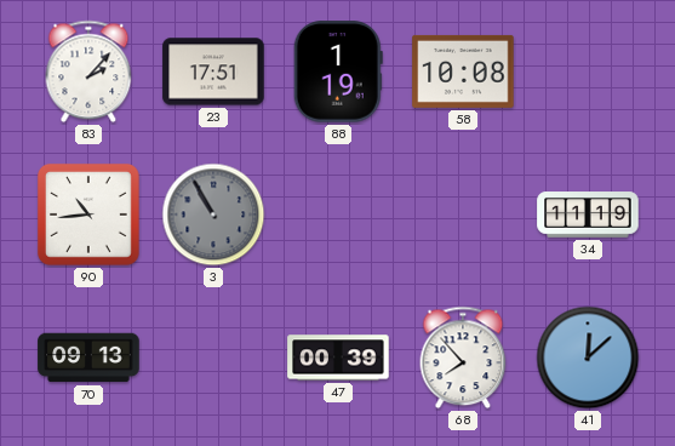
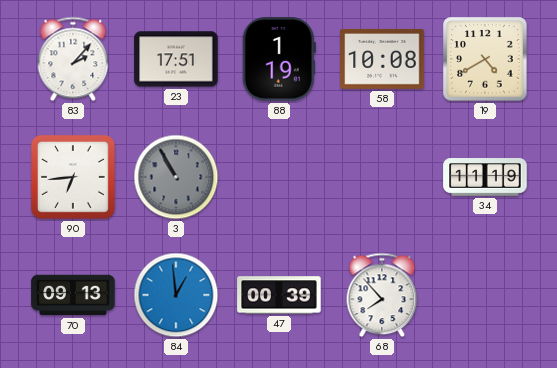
19: none -> 4:40 (485, 59)
90: 10:44 -> 6:44 (73, 177)
84: none -> 12:59 (176, 295)
41: 12:08 -> none (588, 358)
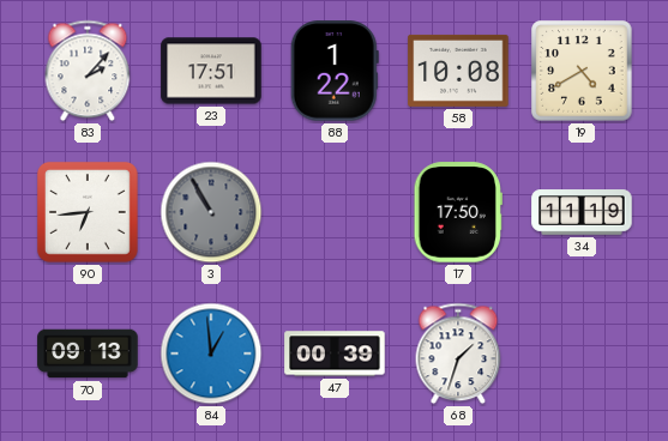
88: 1:19 -> 1:22 (335, 71)
17: none -> 17:50 (458, 212)
68: 7:53 -> 1:33 (458, 354)
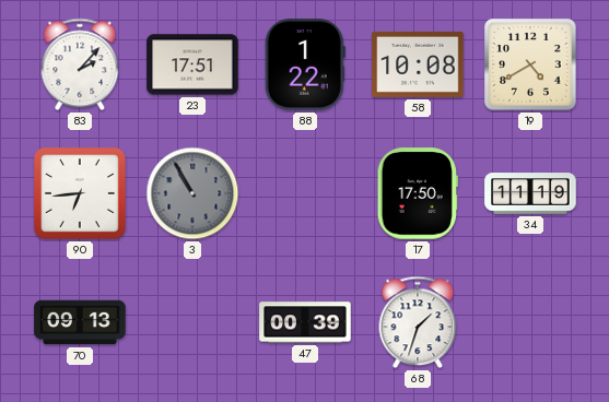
84: 12:59 -> none (211, 354)
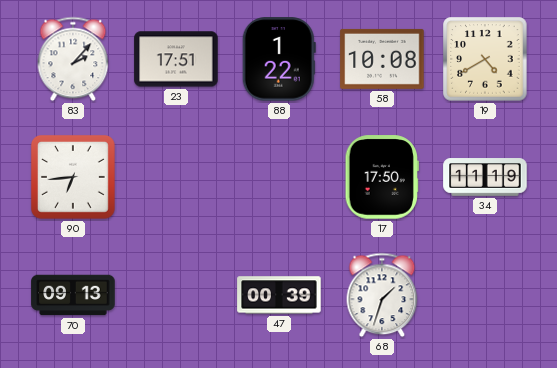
3: 10:55 -> none (192, 193)
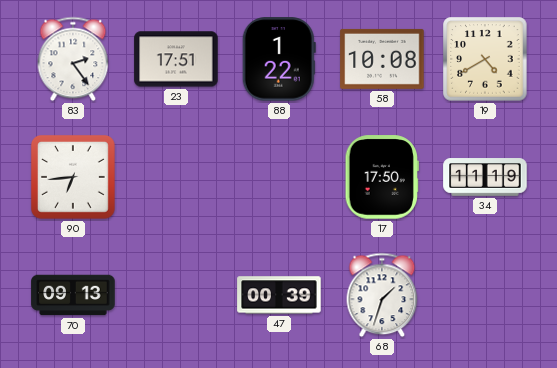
83: 2:07 -> 2:24 (73, 59)
